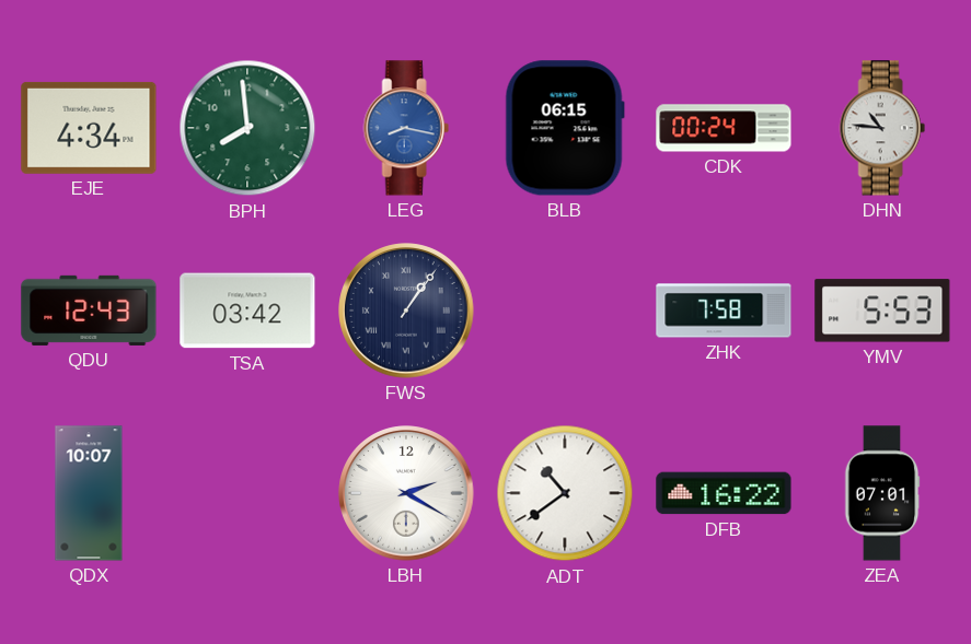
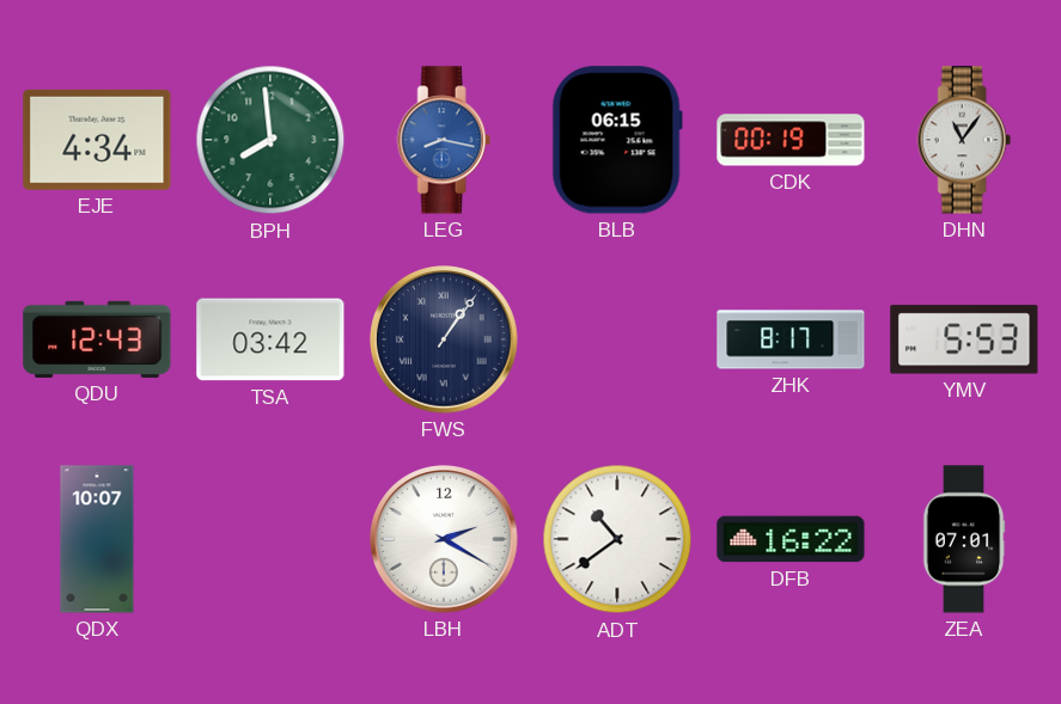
CDK: 00:24 -> 00:19 (791, 140)
DHN: 10:46 -> 11:06 (964, 140)
ZHK: 7:58 -> 8:17 (791, 339)
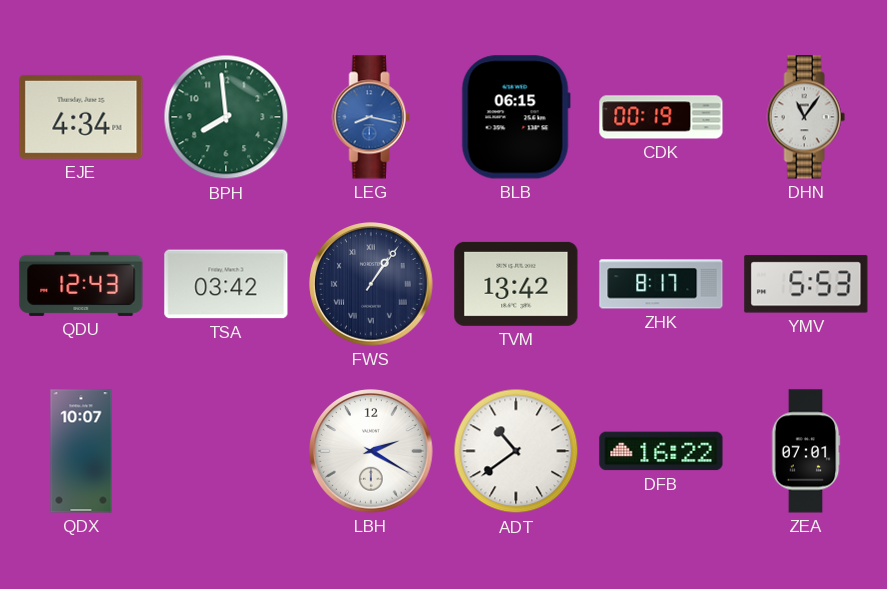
TVM: none -> 13:42 (516, 284)
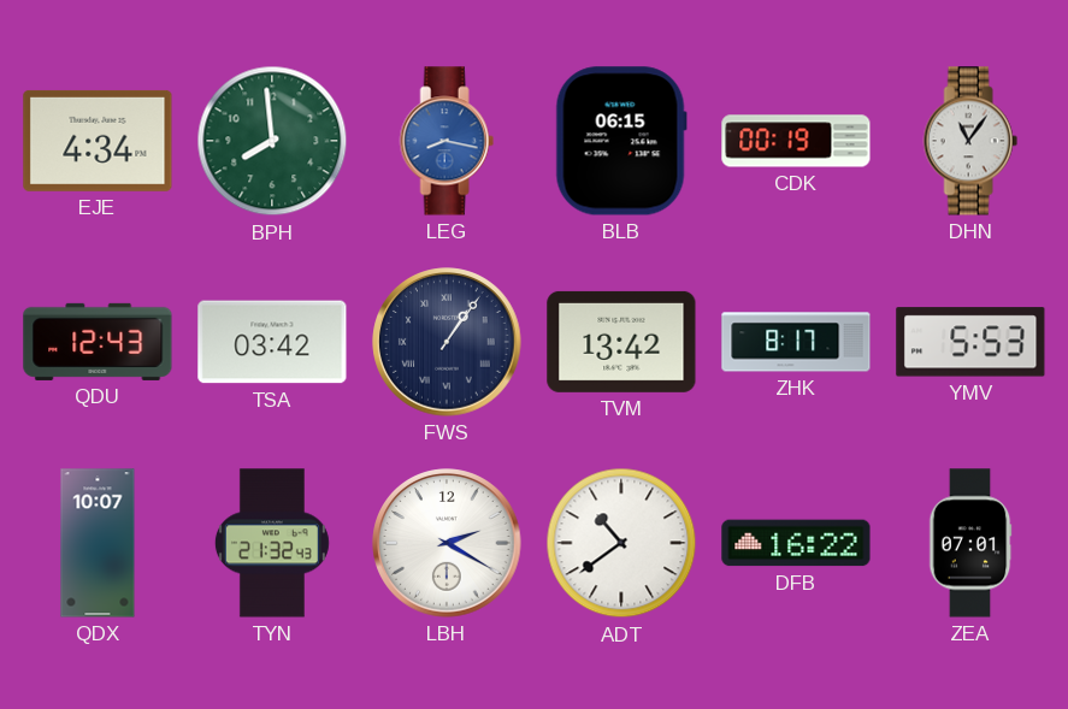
TYN: none -> 21:32 (272, 543)
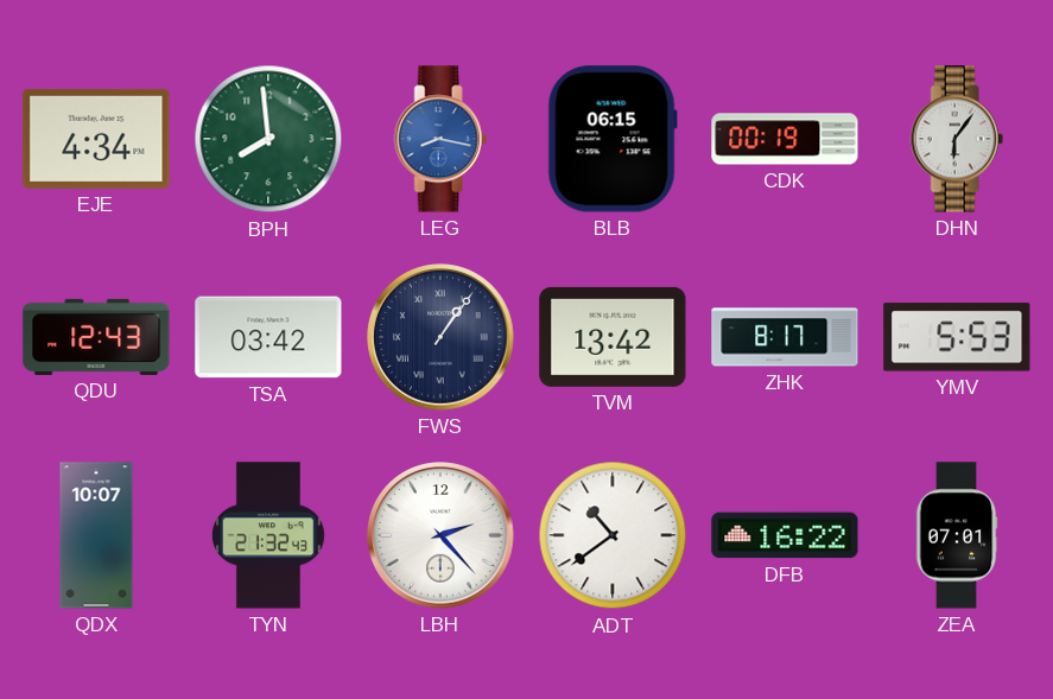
DHN: 11:06 -> 6:06 (957, 139)
LBH: 2:20 -> 2:23 (440, 535)
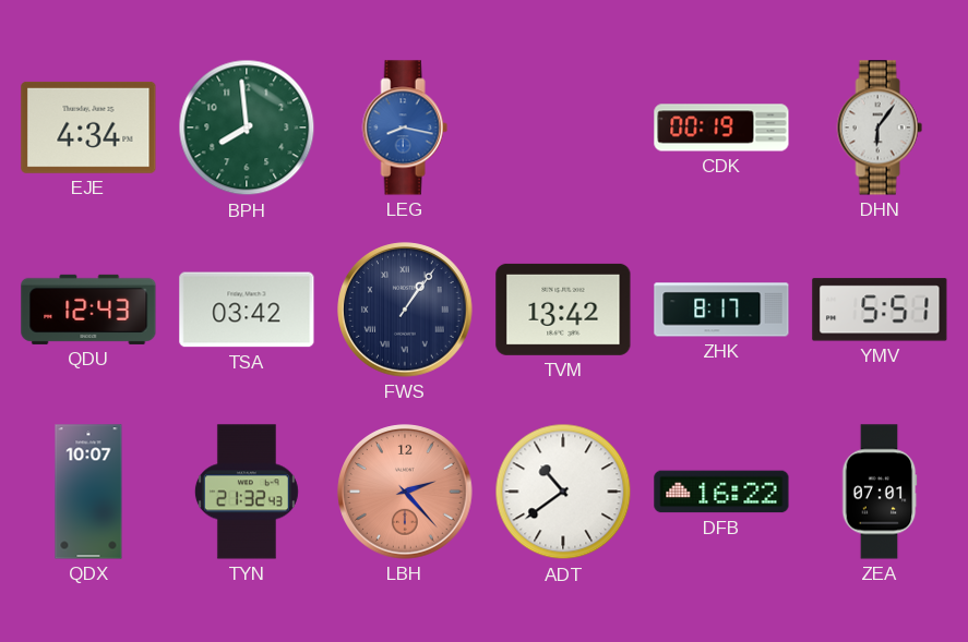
BLB: 06:15 -> none (613, 139)
YMV: 5:53 -> 5:51 (880, 310)
LBH dial: white -> salmon (405, 492)
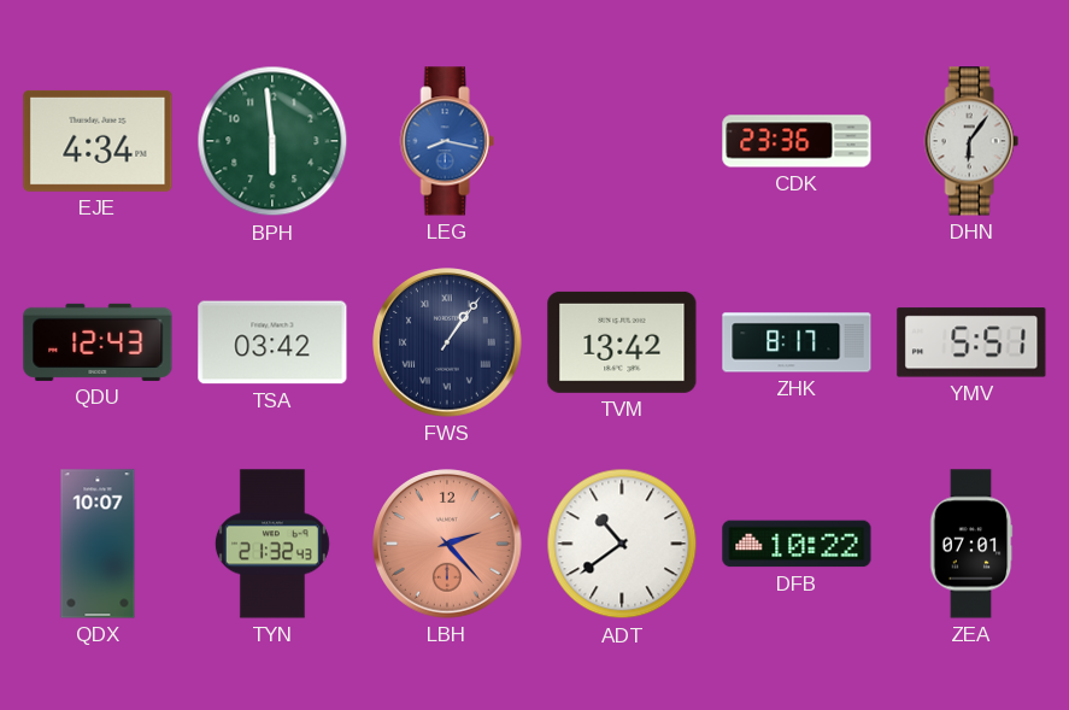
BPH: 7:59 -> 5:59 (272, 141)
CDK: 00:19 -> 23:36 (797, 141)
DFB: 16:22 -> 10:22 (797, 544)
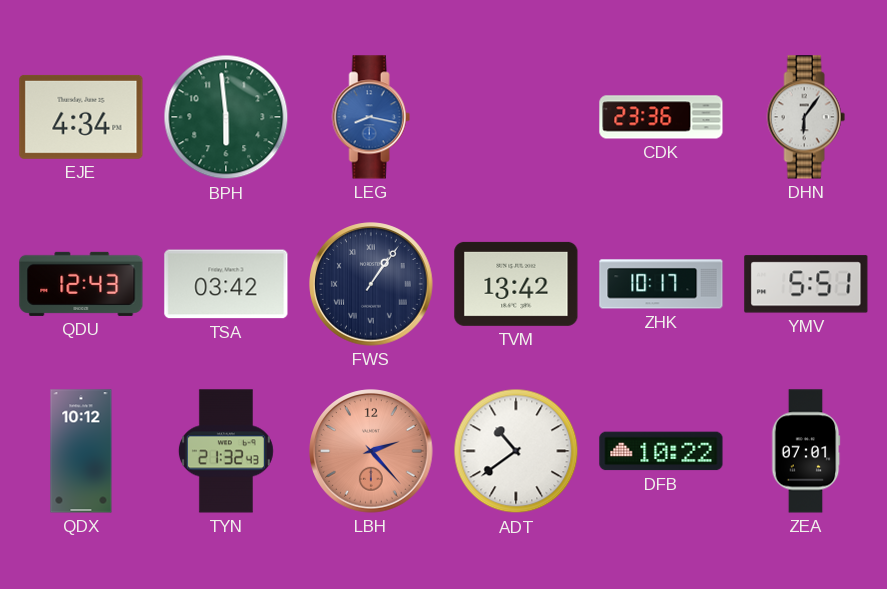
ZHK: 8:17 -> 10:17 (661, 284)
QDX: 10:07 -> 10:12 (81, 451)
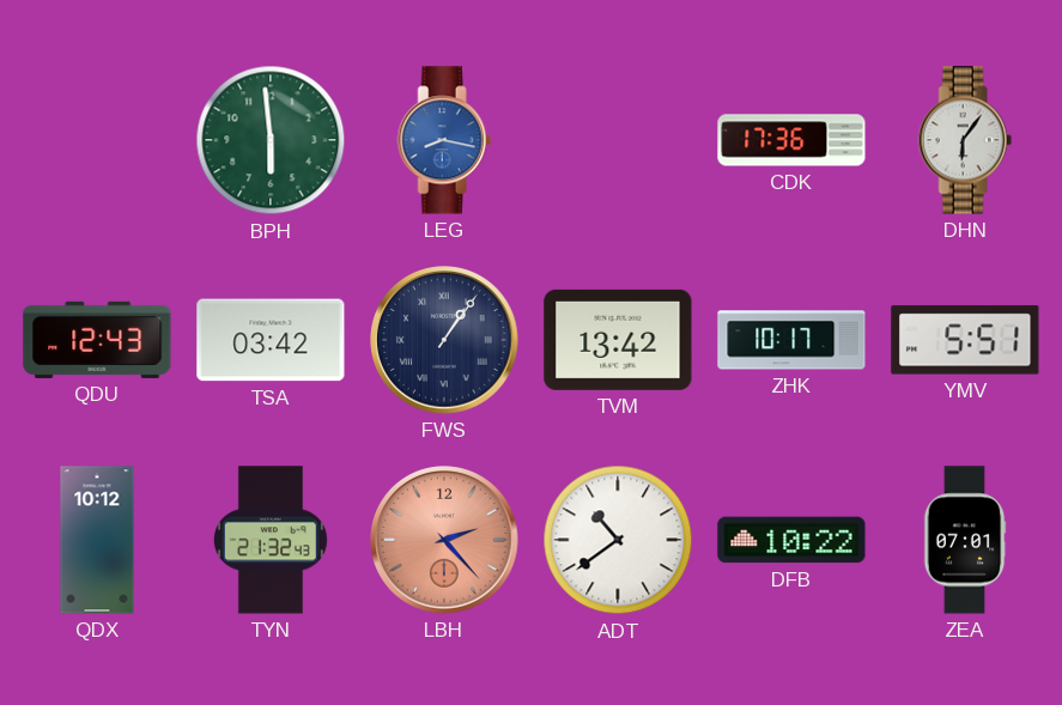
EJE: 4:34 -> none (81, 117)
CDK: 23:36 -> 17:36 (791, 140)
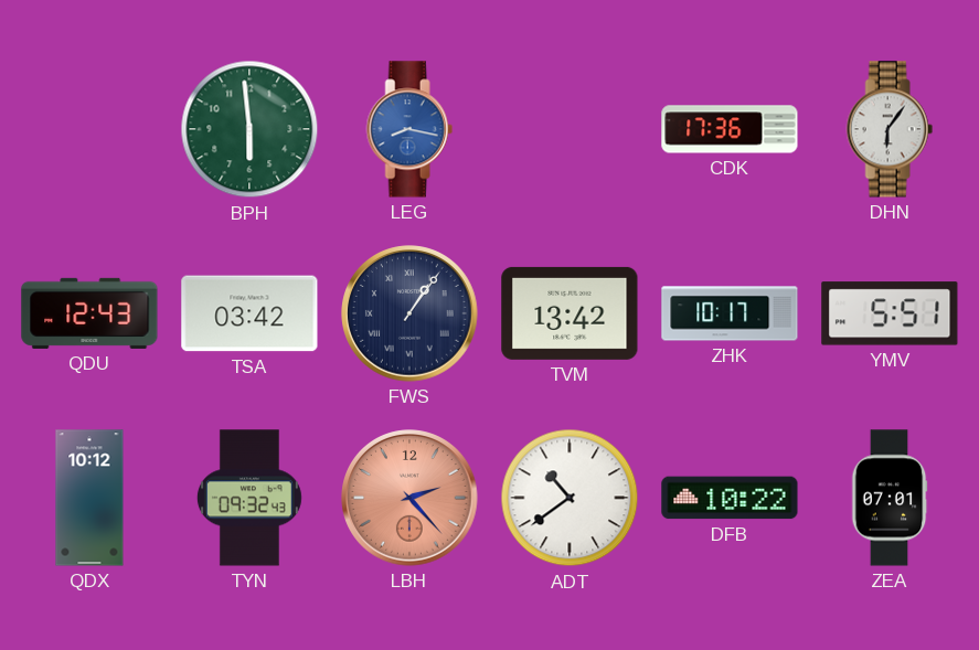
TYN: 21:32 -> 09:32 (249, 498)
